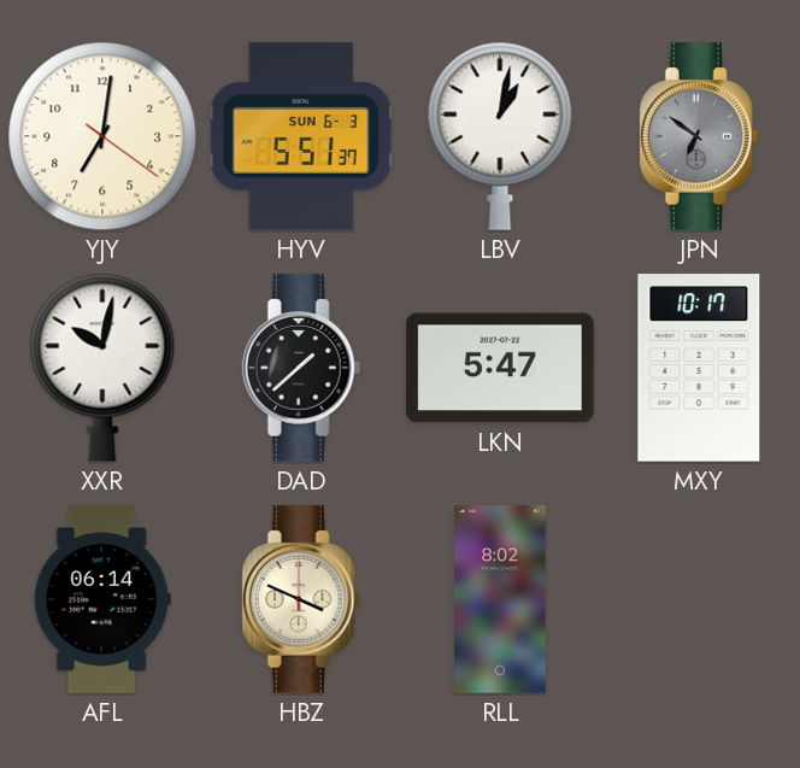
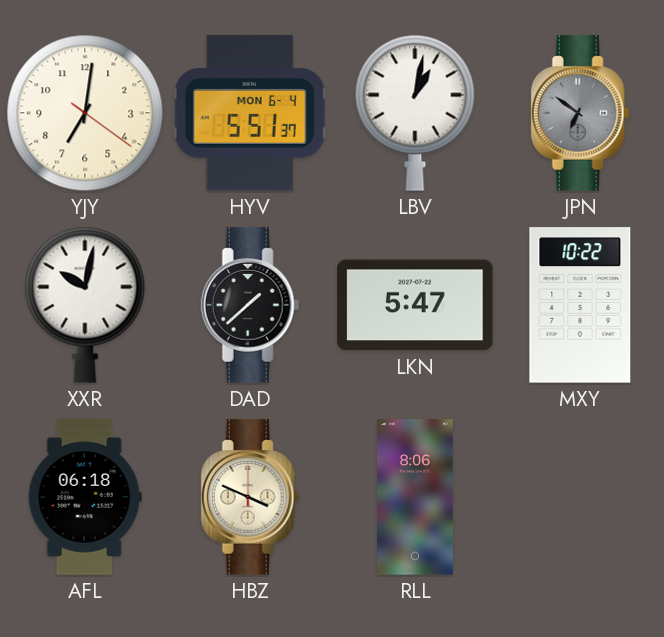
HYV date: SUN 6-3 -> MON 6-4 (250, 113)
MXY: 10:17 -> 10:22 (580, 305)
AFL: 06:14 -> 06:18 (85, 497)
RLL: 8:02 -> 8:06 (416, 497)
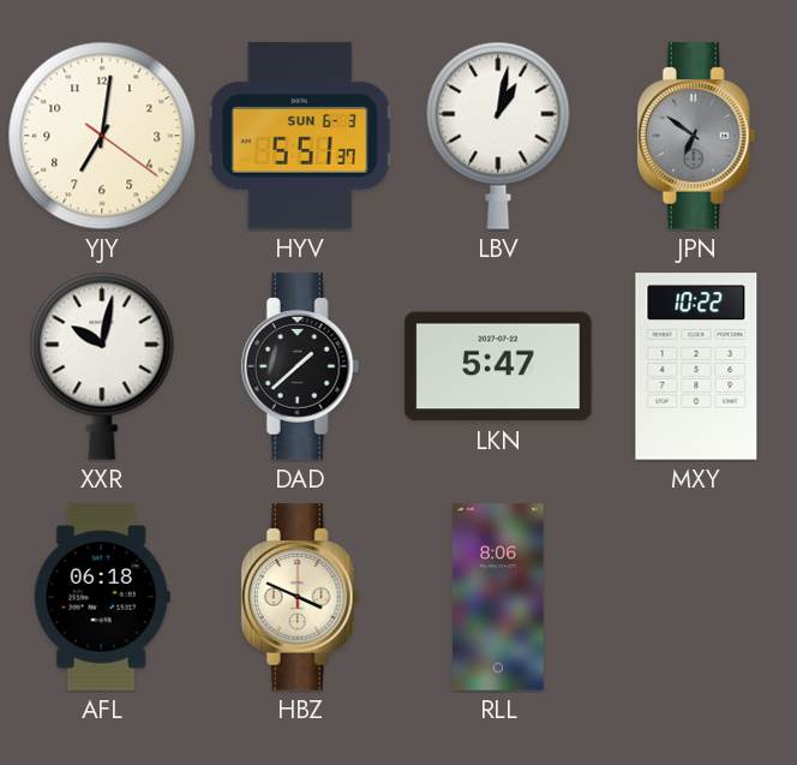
HYV date: MON 6-4 -> SUN 6-3 (300, 136)
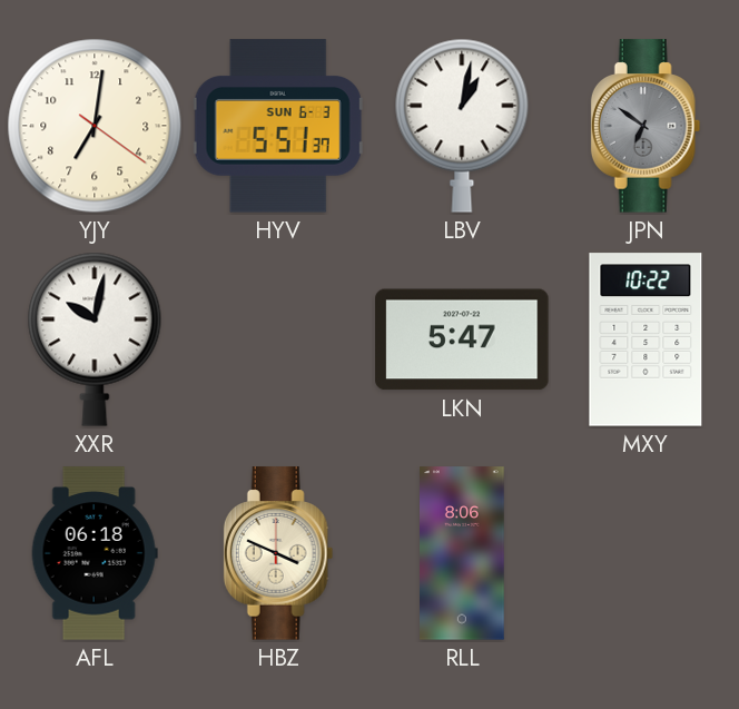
DAD: 1:38 -> none (300, 366)
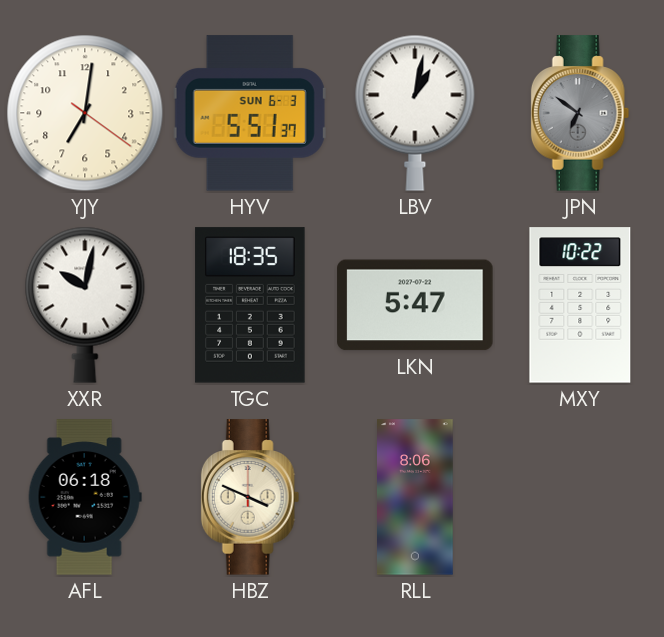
TGC: none -> 18:35 (250, 305)
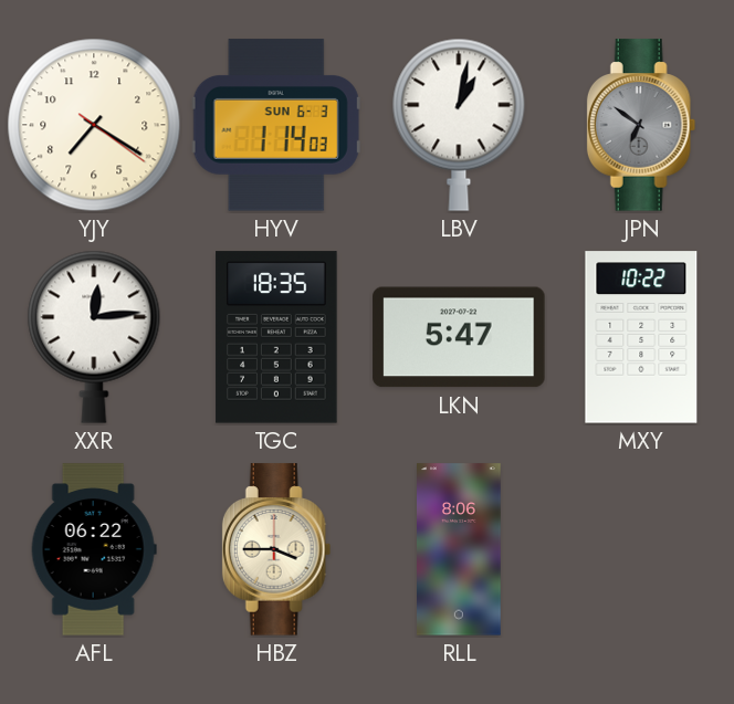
YJY: 7:01 -> 7:20 (94, 125)
HYV: 5:51 -> 1:14 (276, 125)
XXR: 10:02 -> 12:14 (94, 337)
AFL: 06:18 -> 06:22 (94, 549)
HBZ: 3:49 -> 3:45 (276, 549)
